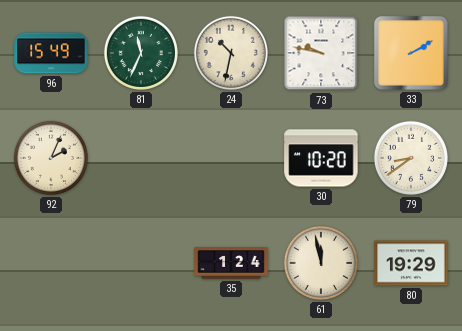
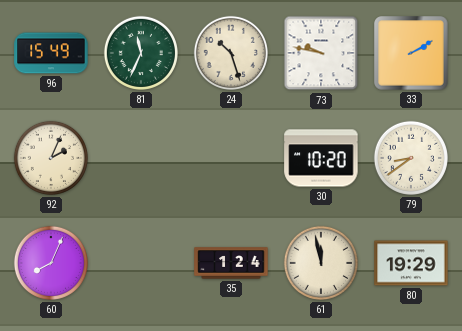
24: 10:32 -> 10:27 (231, 53)
60: none -> 8:04 (51, 263)
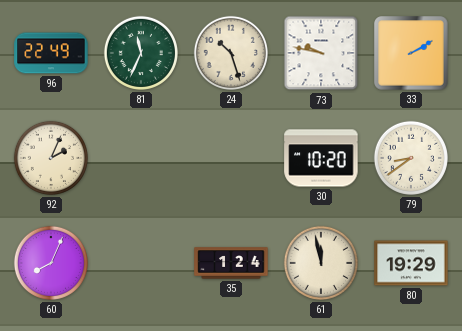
96: 15:49 -> 22:49 (51, 53)
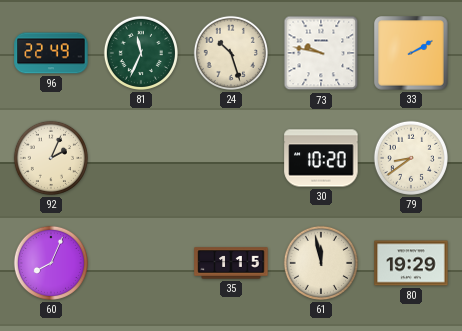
35: 1:24 -> 1:15 (231, 263)
